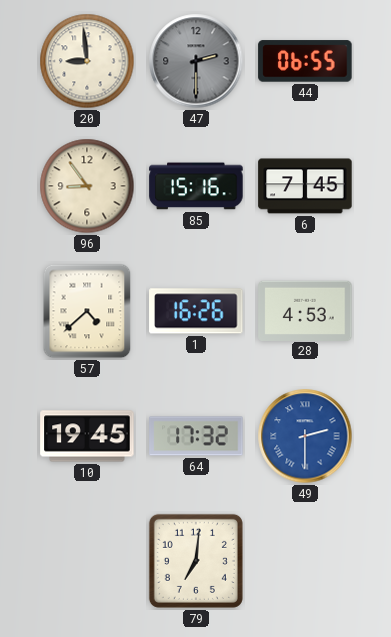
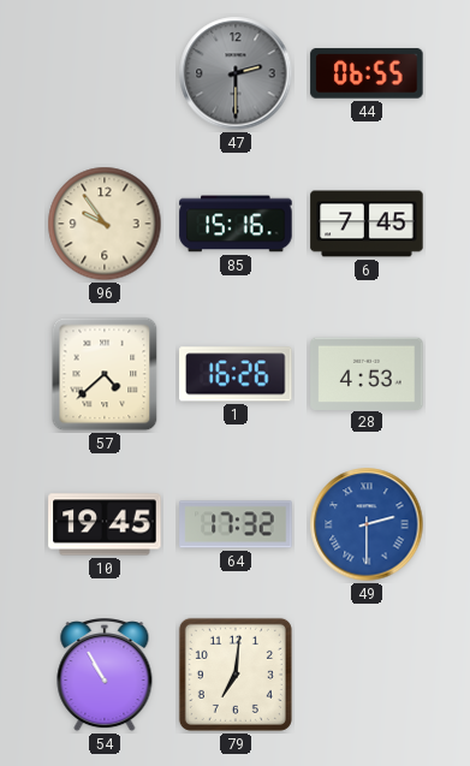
20: 8:59 -> none (87, 61)
96: 8:54 -> 9:54 (105, 224)
54: none -> 10:55 (105, 676)
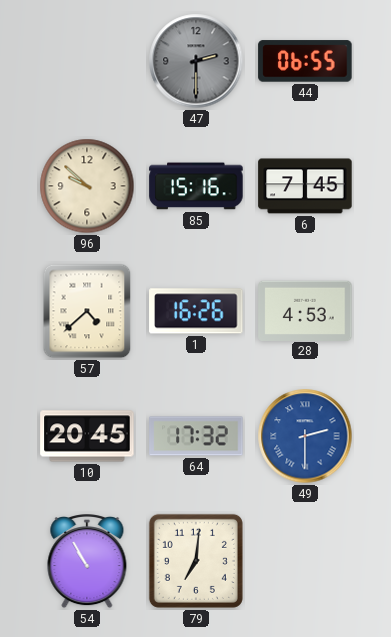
96: 9:54 -> 9:52 (87, 186)
10: 19:45 -> 20:45 (87, 436)
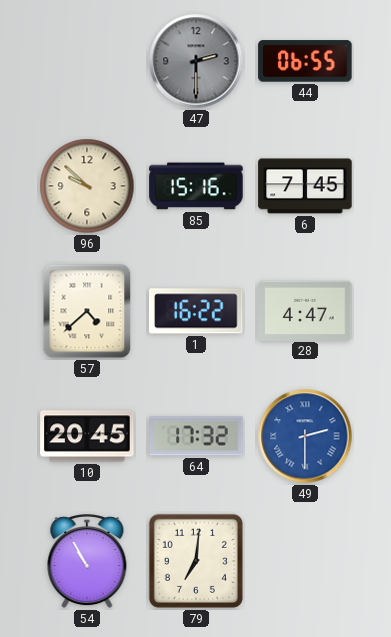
1: 16:26 -> 16:22 (196, 311)
28: 4:53 -> 4:47 (305, 310)
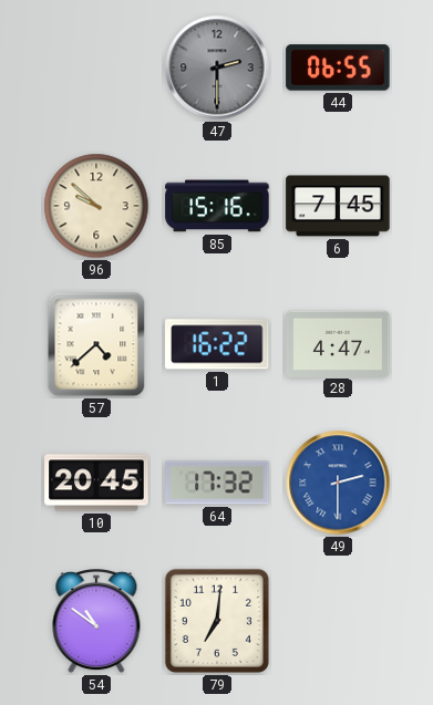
54: 10:55 -> 10:51 (96, 622)
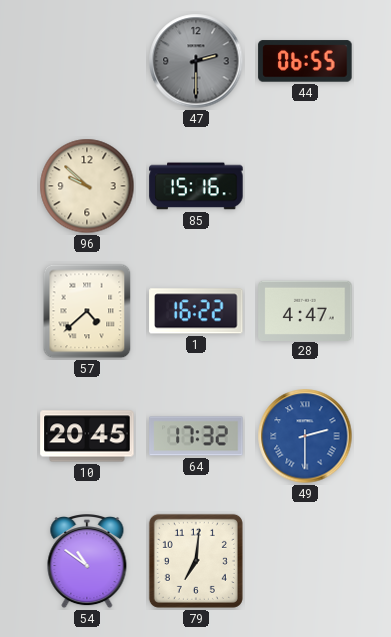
6: 7:45 -> none (338, 206)
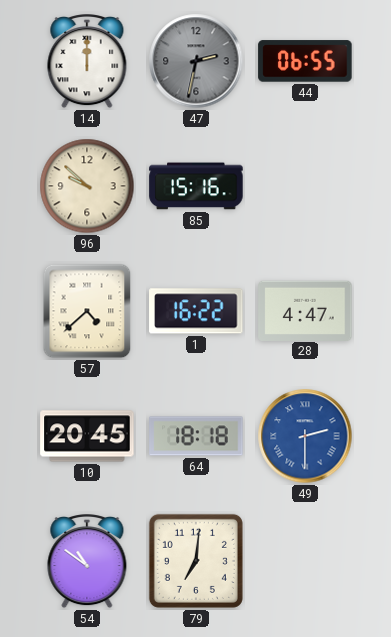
14: none -> 12:00 (87, 62)
47: 2:30 -> 2:32 (196, 61)
64: 17:32 -> 18:18 (196, 436)
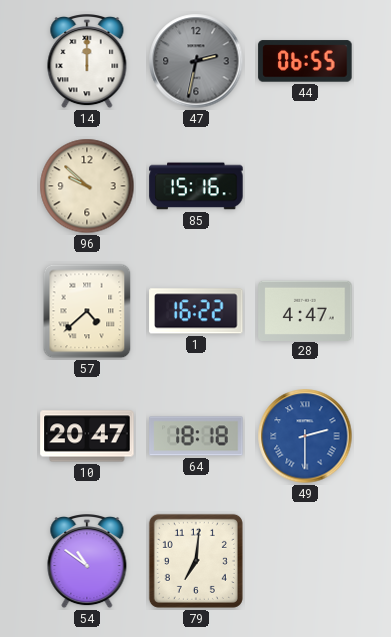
10: 20:45 -> 20:47 (87, 436)
